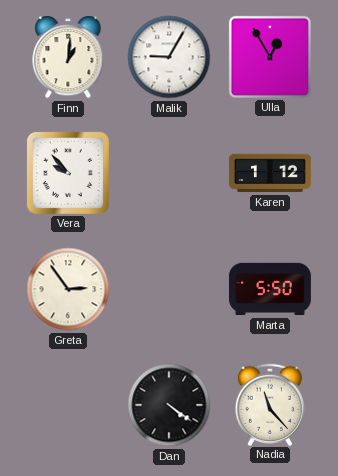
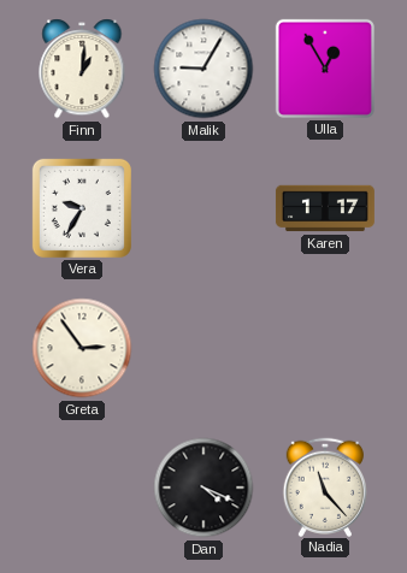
Vera: 9:53 -> 9:35 (82, 208)
Karen: 1:12 -> 1:17 (325, 208)
Marta: 5:50 -> none (270, 289)
Dan: 4:21 -> 4:19 (203, 488)
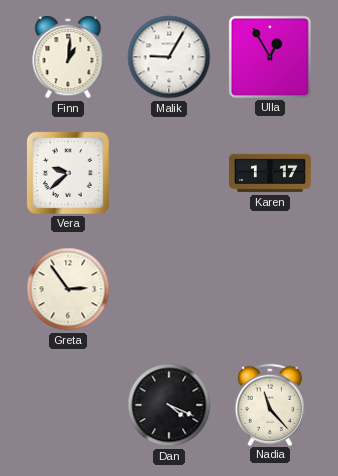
Vera: 9:35 -> 9:38 (68, 173)
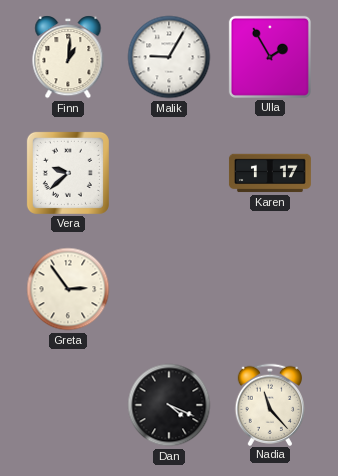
Ulla: 12:55 -> 1:55 (270, 57)
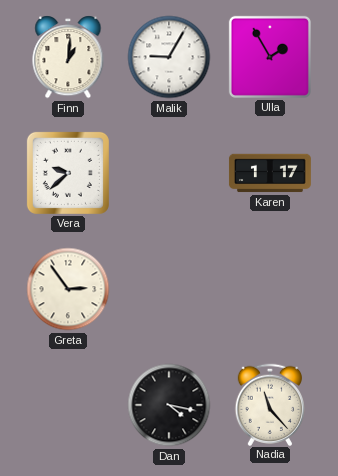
Dan: 4:19 -> 4:17 (169, 405)
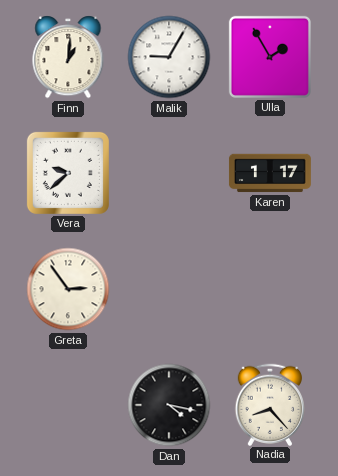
Nadia: 11:23 -> 8:23 (269, 404)
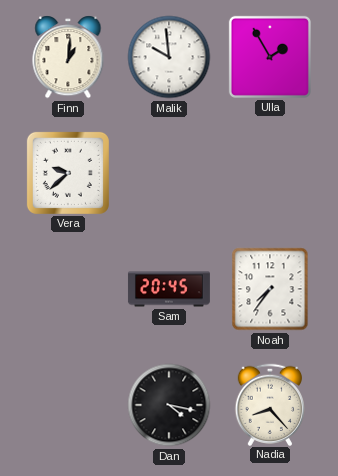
Malik: 9:05 -> 9:59 (169, 57)
Karen: 1:17 -> none (270, 173)
Greta: 2:54 -> none (68, 289)
Sam: none -> 20:45 (169, 289)
Noah: none -> 7:36 (270, 289)
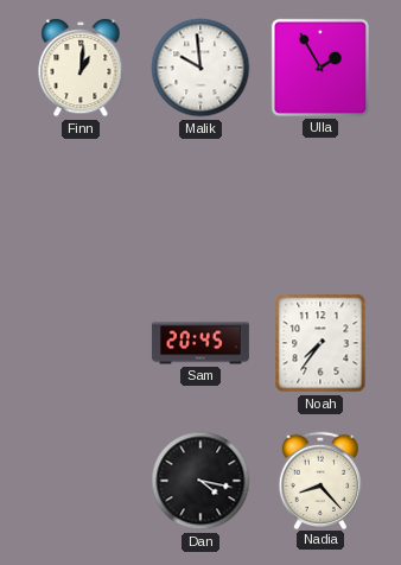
Vera: 9:38 -> none (68, 173)
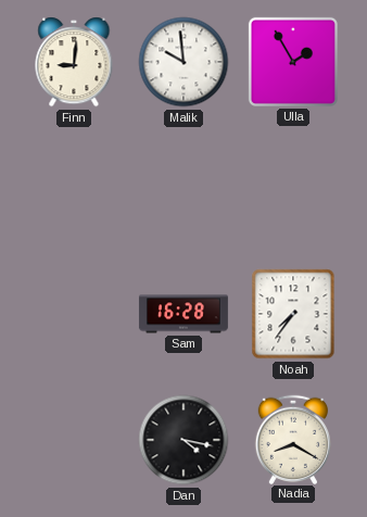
Finn: 1:01 -> 9:01 (74, 62)
Sam: 20:45 -> 16:28 (184, 314)
Nadia: 8:23 -> 8:20 (292, 439)
